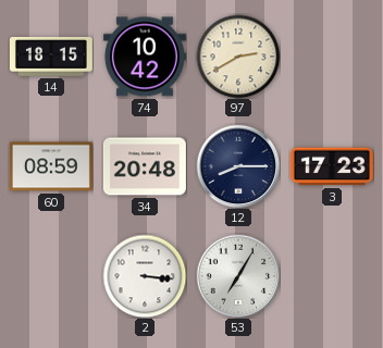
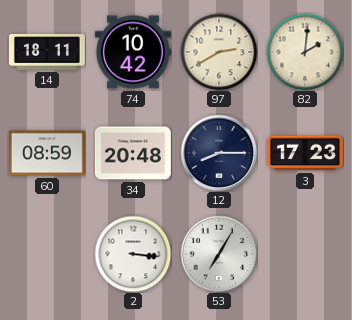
14: 18:15 -> 18:11 (47, 52)
82: none -> 2:01 (305, 52)
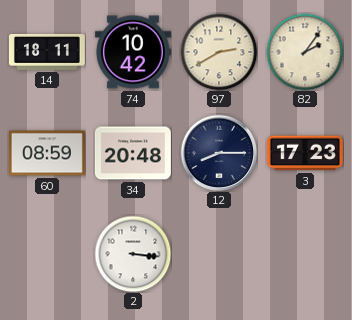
82: 2:01 -> 2:06 (305, 52)
53: 7:05 -> none (219, 254)
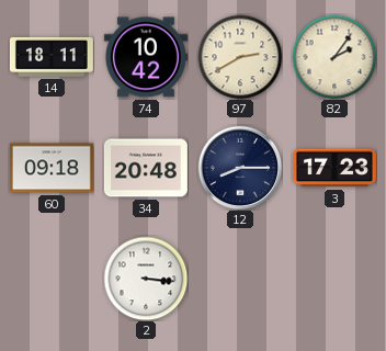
60: 08:59 -> 09:18 (52, 168)
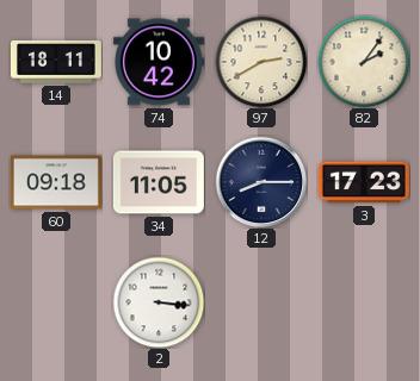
34: 20:48 -> 11:05 (159, 182)
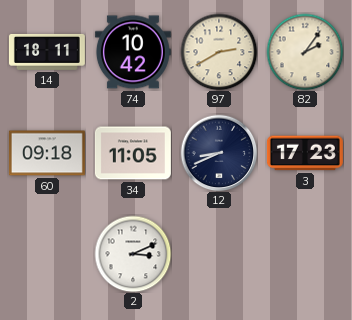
12: 8:15 -> 8:41 (219, 153)
2: 3:16 -> 3:11 (133, 254)
